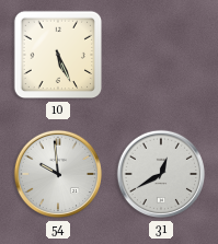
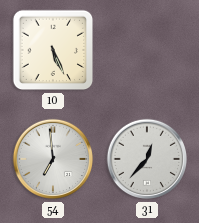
54: 9:59 -> 6:59 (53, 159)
31: 12:40 -> 12:37 (147, 159)
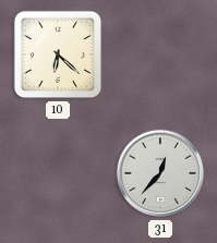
10: 5:26 -> 6:22 (58, 54)
54: 6:59 -> none (53, 159)
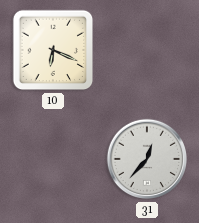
10: 6:22 -> 6:19 (53, 50)
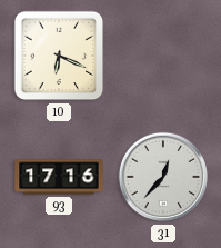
93: none -> 17:16 (59, 177)
